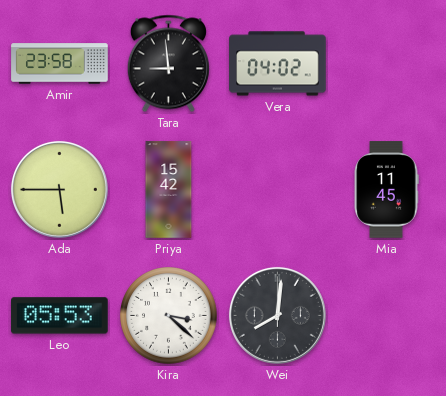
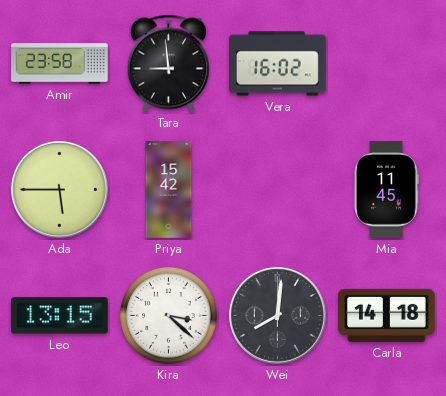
Vera: 04:02 -> 16:02 (278, 64)
Leo: 05:53 -> 13:15 (60, 316)
Carla: none -> 14:18 (387, 315)
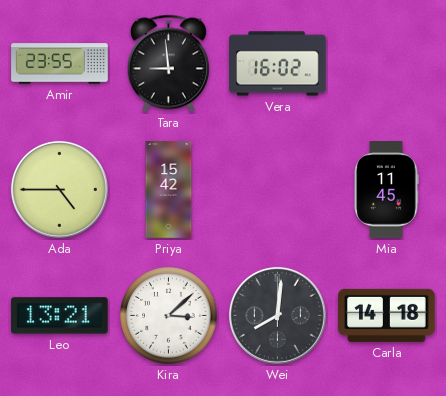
Amir: 23:58 -> 23:55 (60, 64)
Ada: 5:45 -> 4:45 (59, 189)
Leo: 13:15 -> 13:21 (60, 316)
Kira: 3:22 -> 3:08 (169, 316)
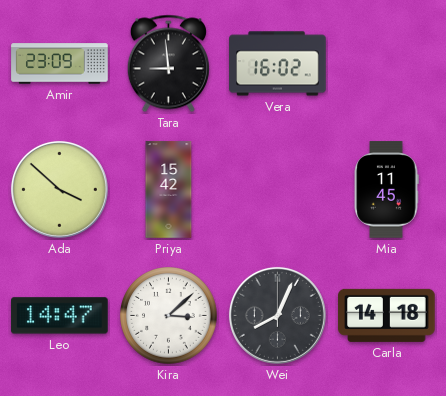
Amir: 23:55 -> 23:09 (60, 64)
Ada: 4:45 -> 3:52 (59, 189)
Leo: 13:21 -> 14:47 (60, 316)
Wei: 8:01 -> 8:04 (277, 315)
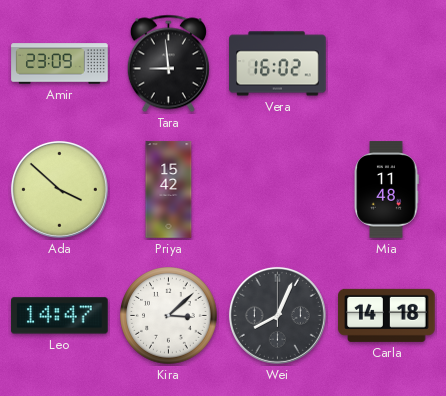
Mia: 11:45 -> 11:48 (386, 190)
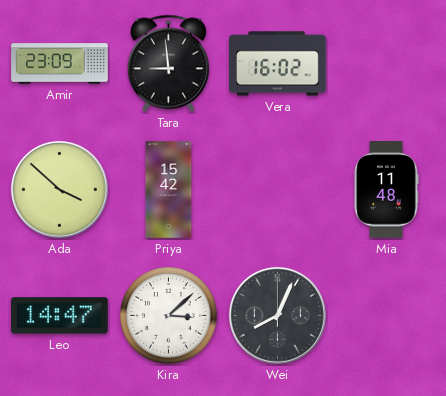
Carla: 14:18 -> none (387, 315)
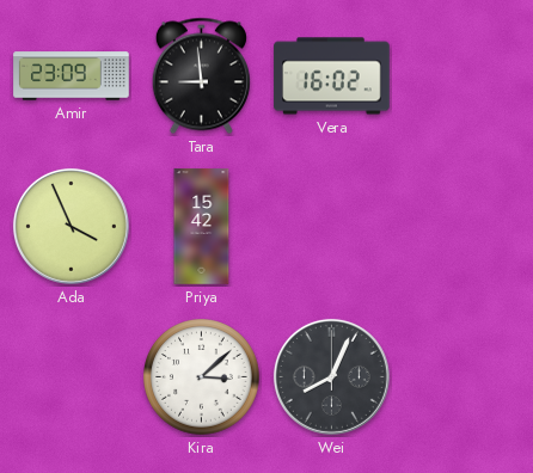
Ada: 3:52 -> 3:56 (71, 226)
Mia: 11:48 -> none (386, 190)
Leo: 14:47 -> none (60, 316)
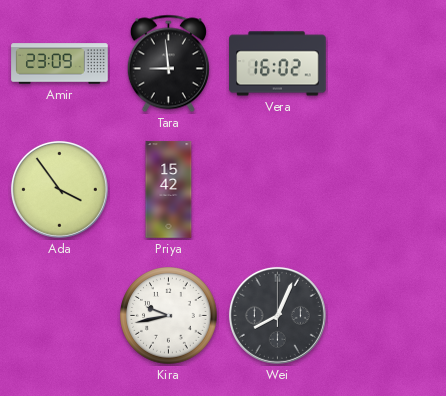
Ada: 3:56 -> 3:54 (59, 189)
Kira: 3:08 -> 9:43 (169, 316)
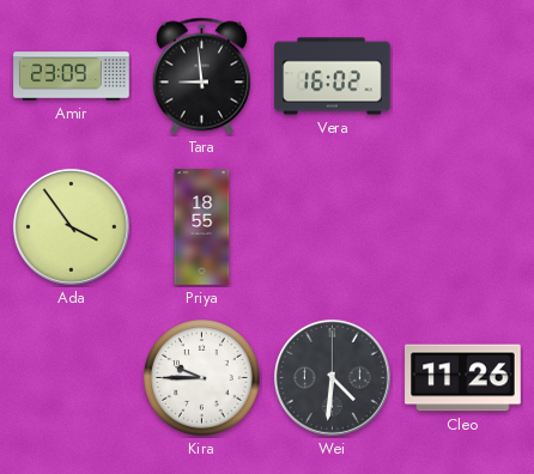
Priya: 15:42 -> 18:55 (202, 227)
Kira: 9:43 -> 9:45 (202, 378)
Wei: 8:04 -> 4:31 (332, 377)
Cleo: none -> 11:26 (463, 378)
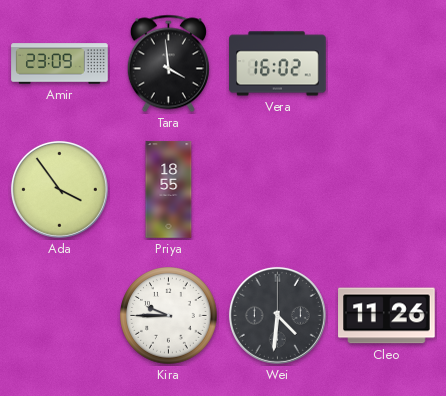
Tara: 8:59 -> 3:59 (168, 64)
